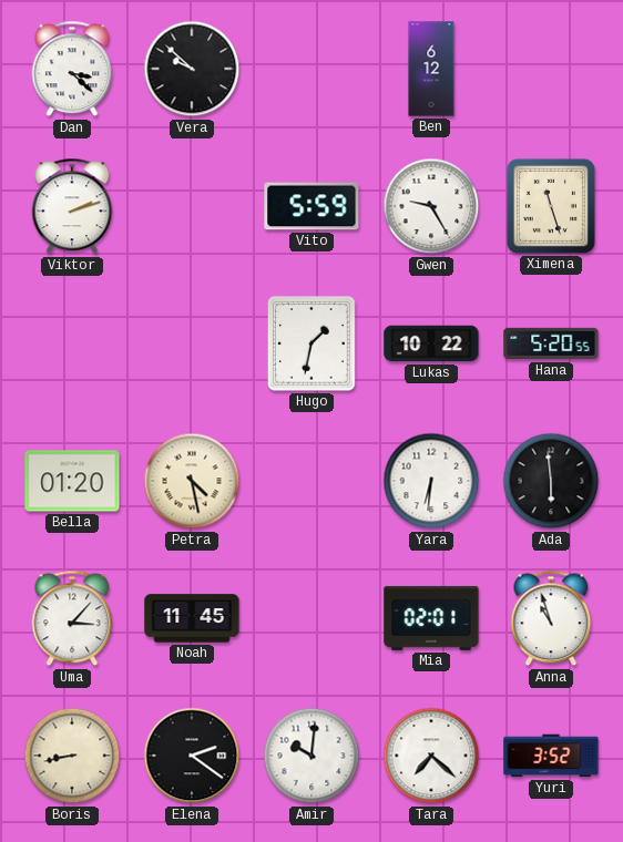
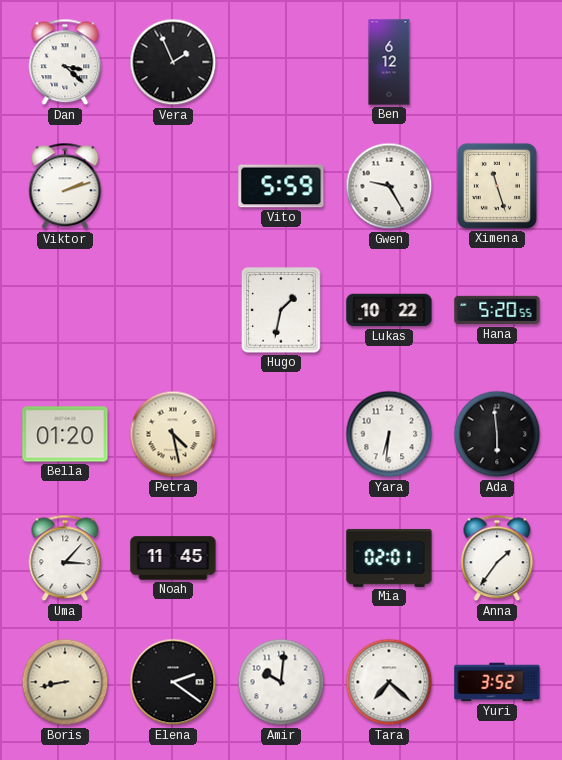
Vera: 9:52 -> 1:56 (173, 62)
Anna: 10:57 -> 1:36 (497, 558)
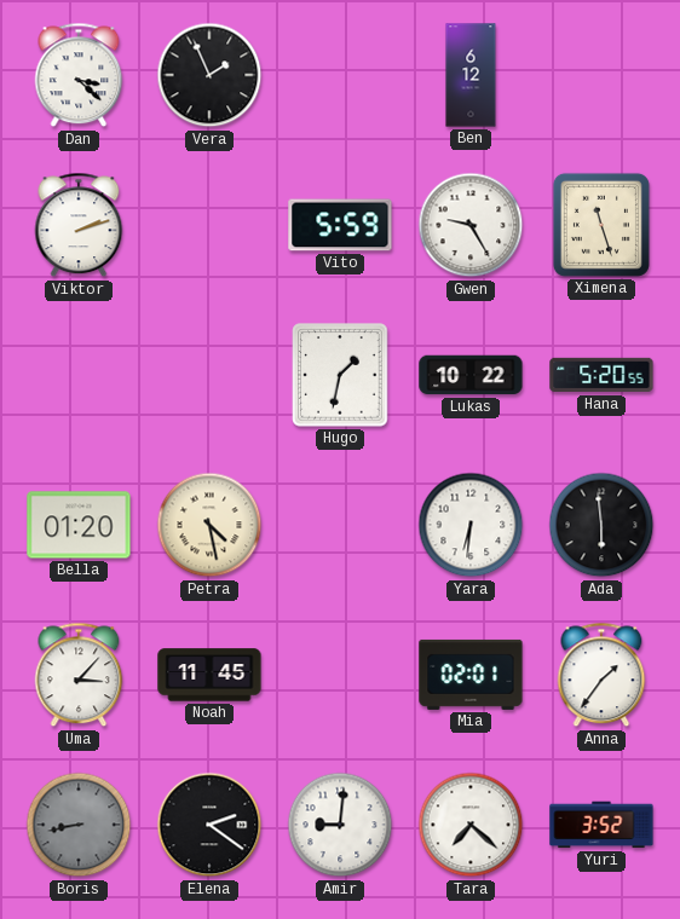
Boris dial: cream -> grey (79, 825)
Amir: 10:01 -> 9:01 (340, 825)
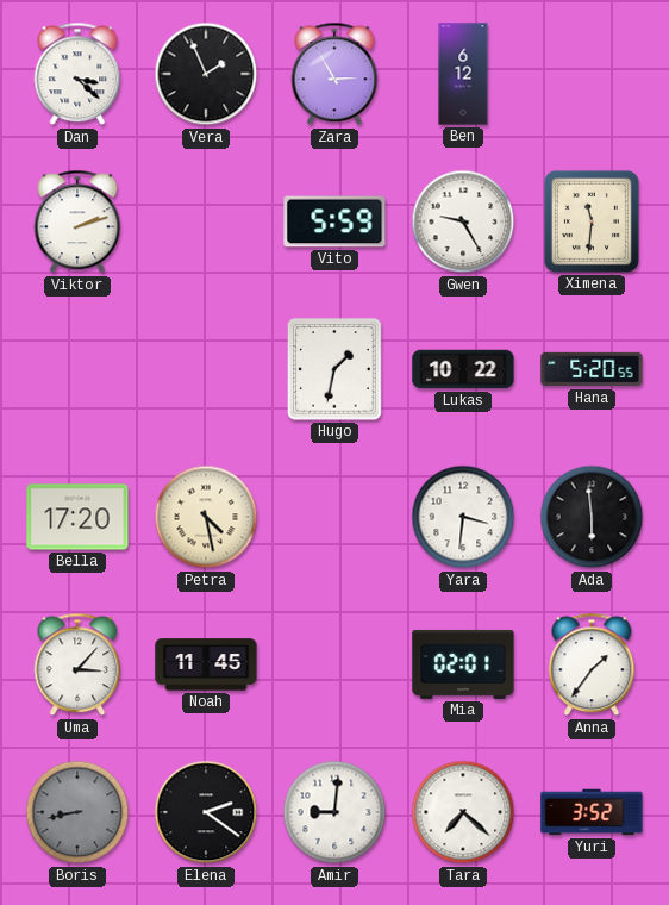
Zara: none -> 2:55 (334, 74)
Ximena: 11:27 -> 11:31 (592, 221)
Bella: 01:20 -> 17:20 (77, 517)
Yara: 6:31 -> 3:31 (463, 517)
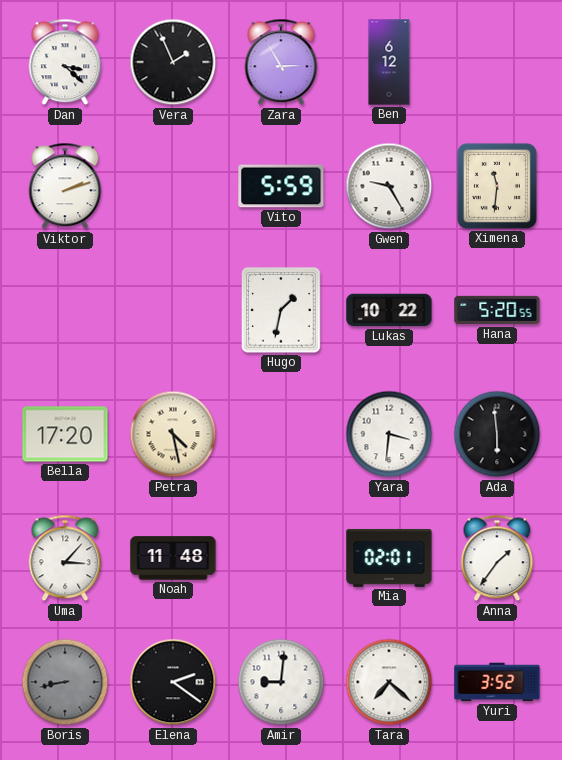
Noah: 11:45 -> 11:48 (173, 558)
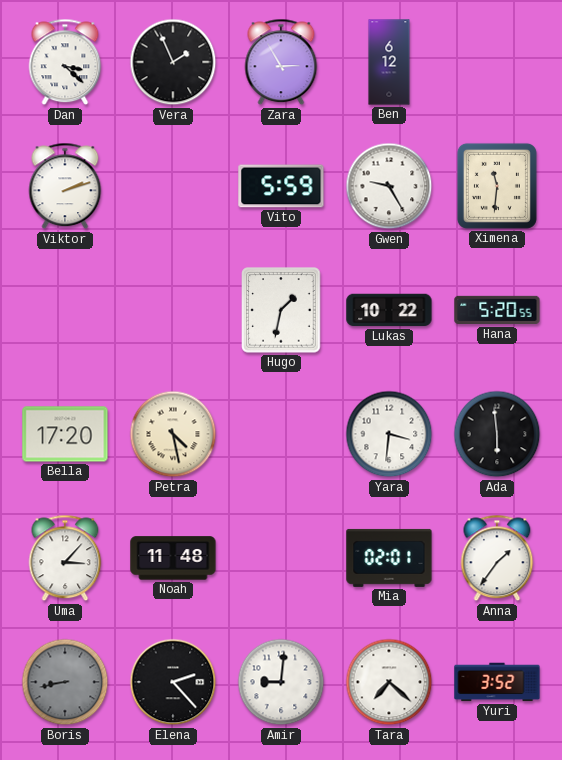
Elena: 2:21 -> 2:23 (173, 682)
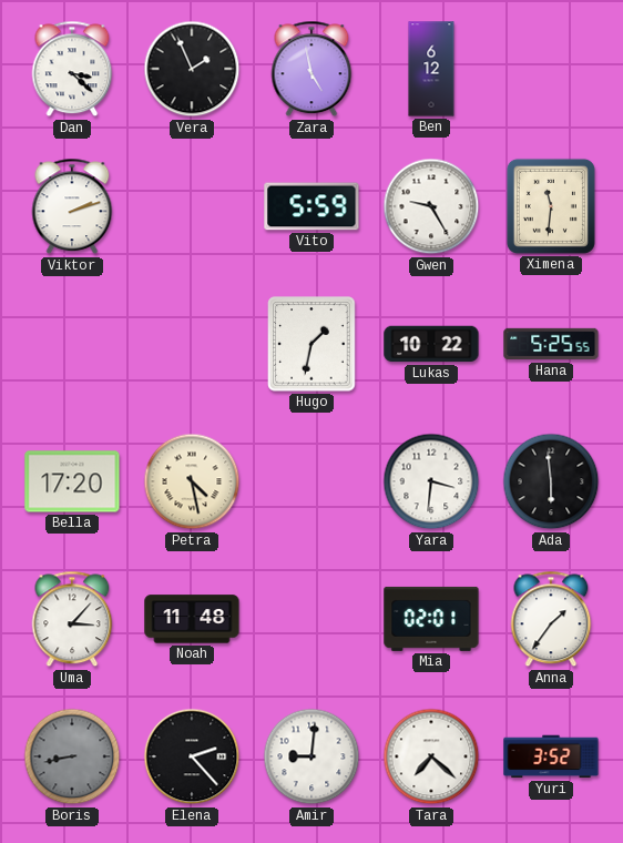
Zara: 2:55 -> 4:58 (311, 69)
Hana: 5:20 -> 5:25 (551, 344)
